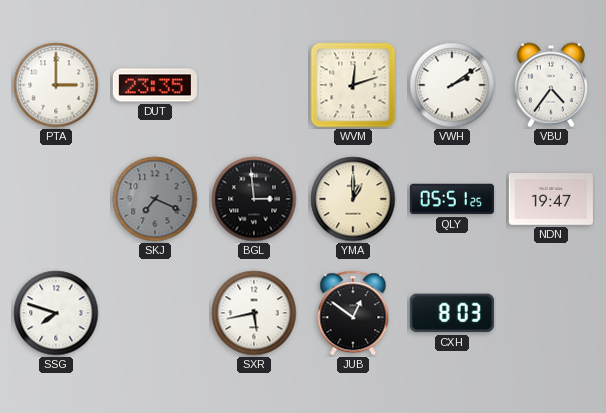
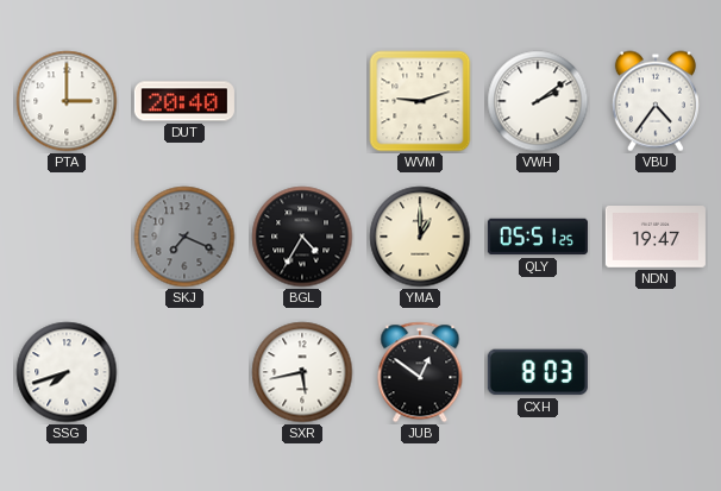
DUT: 23:35 -> 20:40 (184, 101)
WVM: 12:12 -> 9:12 (420, 101)
BGL: 2:59 -> 4:35 (302, 237)
SSG: 7:48 -> 7:42 (67, 372)
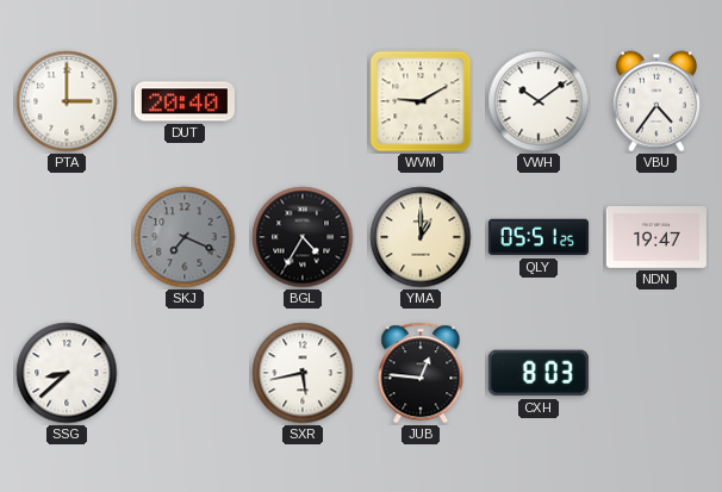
WVM: 9:12 -> 9:10 (421, 101)
VWH: 2:09 -> 10:09 (539, 101)
SSG: 7:42 -> 8:38 (67, 373)
JUB: 12:51 -> 12:46 (421, 373)
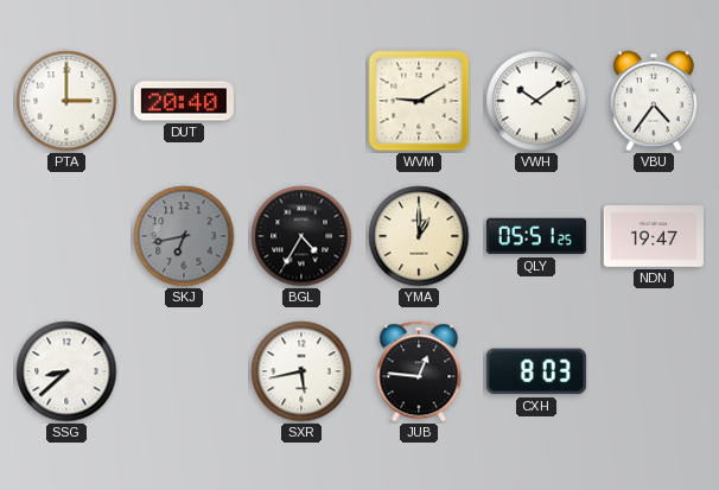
SKJ: 7:19 -> 6:43 (184, 236)
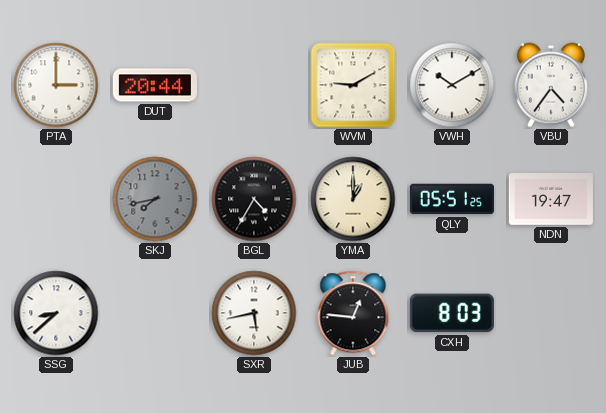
DUT: 20:40 -> 20:44 (155, 85)
VWH: 10:09 -> 10:10 (452, 85)
SKJ: 6:43 -> 7:43 (155, 199)
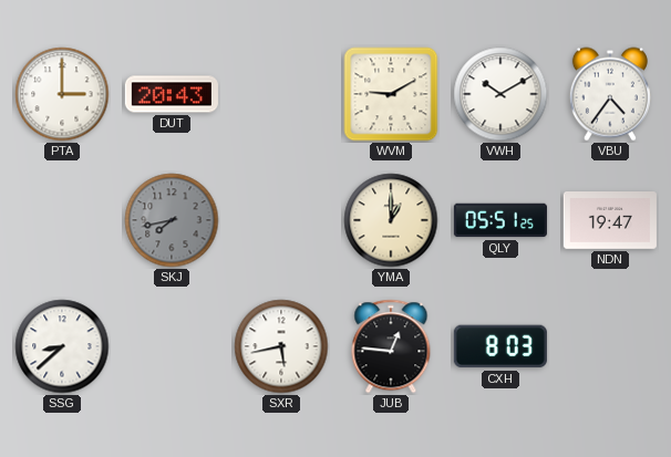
DUT: 20:44 -> 20:43 (172, 94)
BGL: 4:35 -> none (254, 199)
